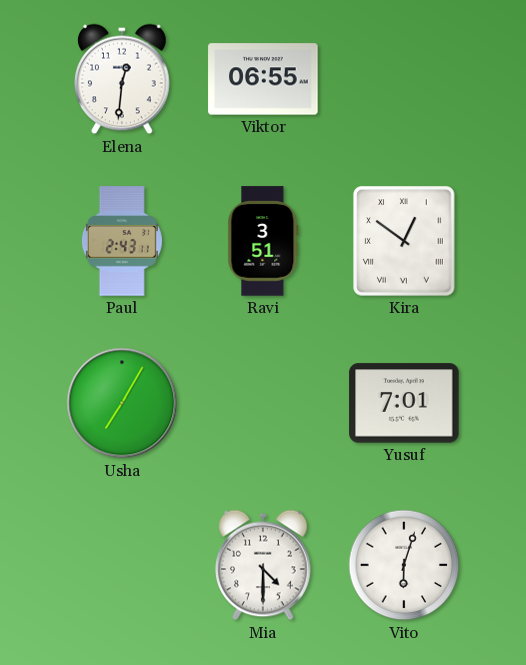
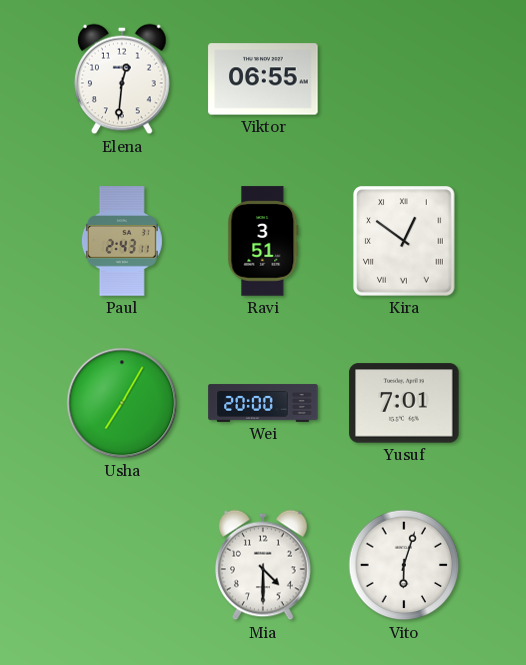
Wei: none -> 20:00 (263, 403)
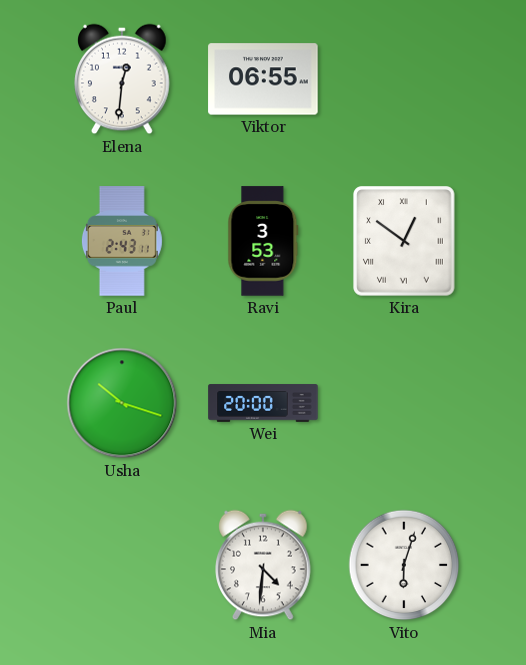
Ravi: 3:51 -> 3:53 (263, 241)
Usha: 7:05 -> 10:18 (122, 403)
Yusuf: 7:01 -> none (404, 403)
Mia: 4:30 -> 4:31 (263, 565)
